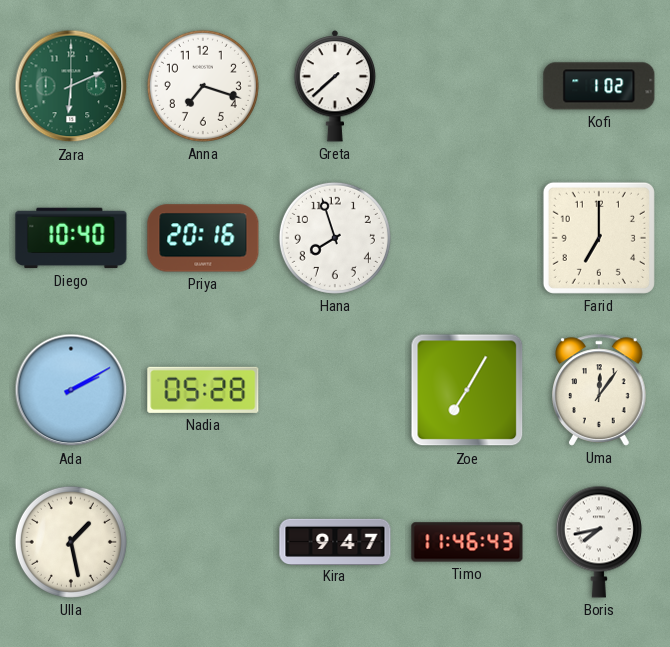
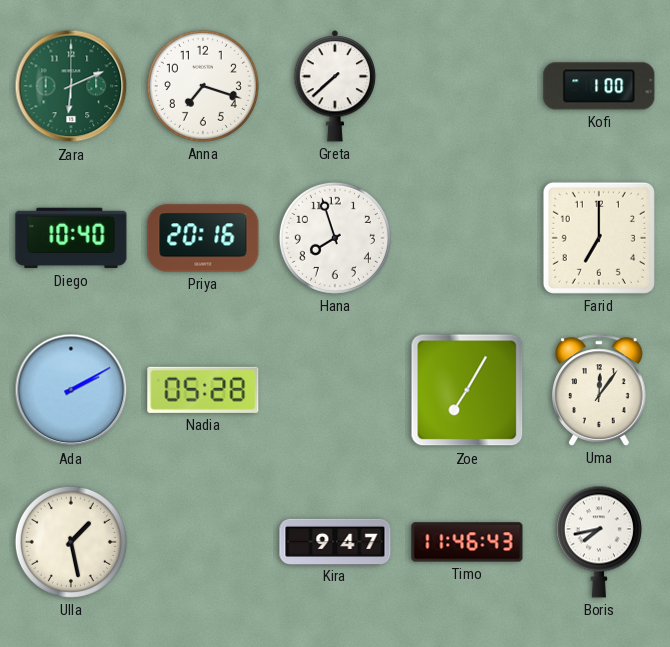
Kofi: 1:02 -> 1:00 (599, 86)
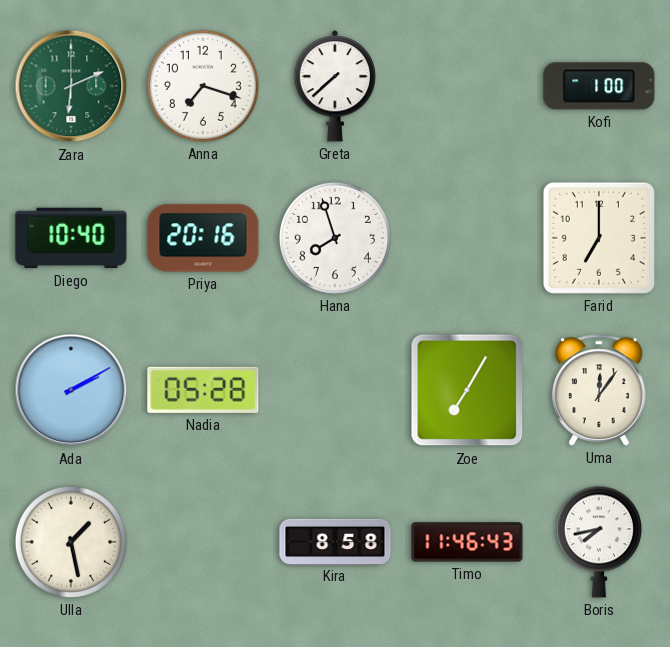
Kira: 9:47 -> 8:58 (335, 541)
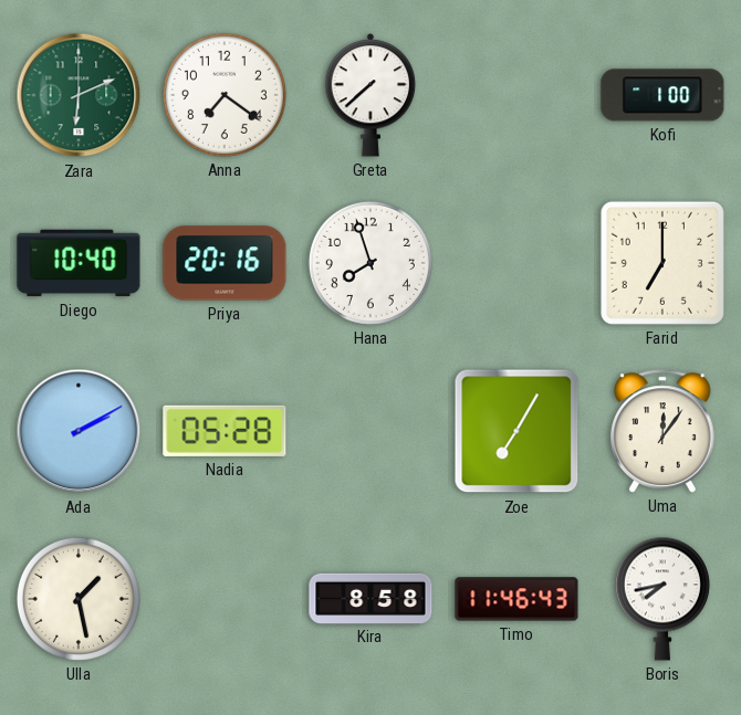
Anna: 7:18 -> 7:21 (225, 95)
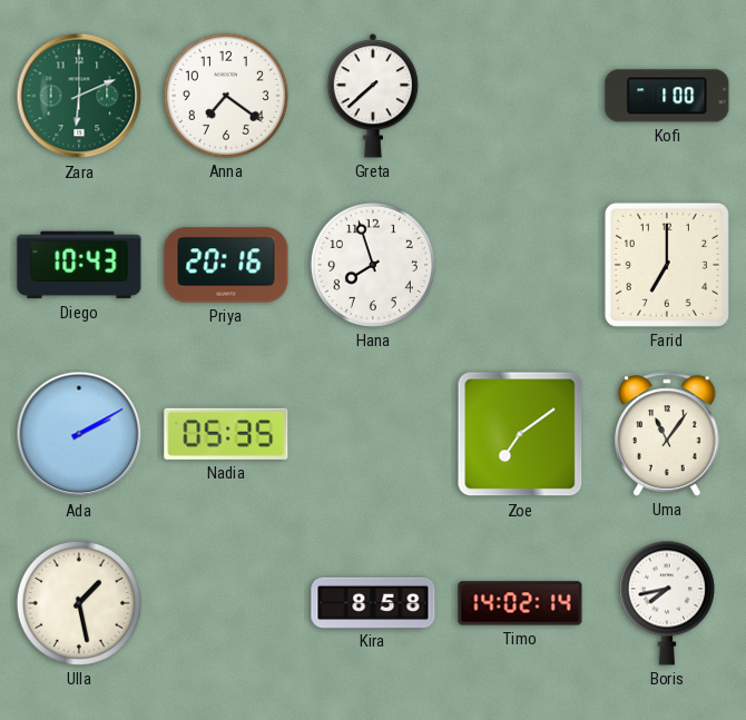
Diego: 10:40 -> 10:43 (79, 265)
Nadia: 05:28 -> 05:35 (226, 434)
Zoe: 7:05 -> 7:09 (520, 434)
Uma: 12:06 -> 11:06 (667, 434)
Timo: 11:46 -> 14:02 (520, 603)
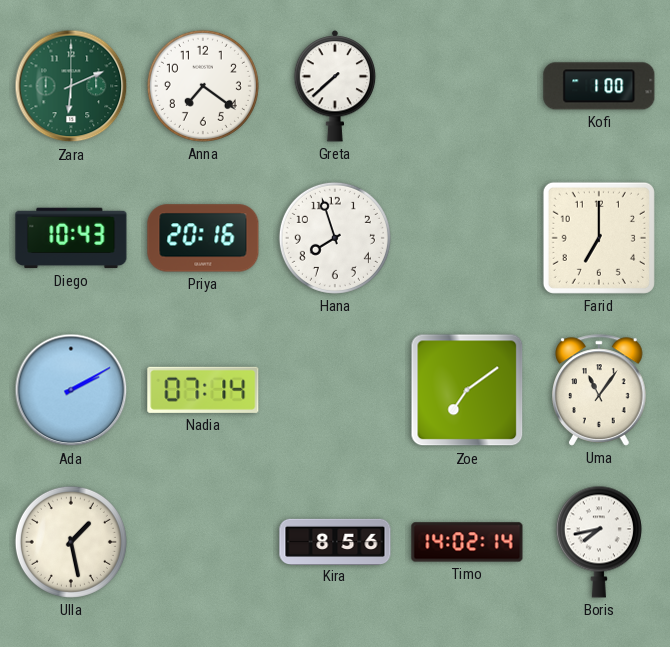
Nadia: 05:35 -> 07:14 (203, 390)
Kira: 8:58 -> 8:56 (335, 541)
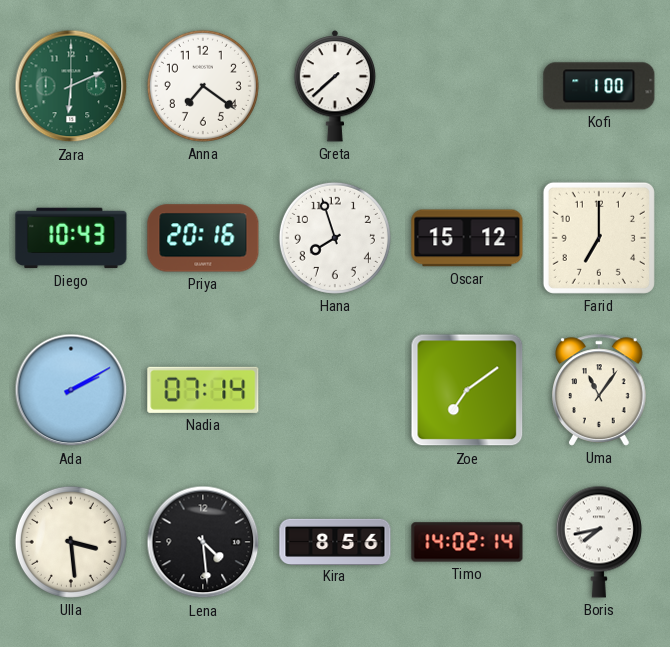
Oscar: none -> 15:12 (467, 238)
Ulla: 1:28 -> 3:29 (71, 542)
Lena: none -> 4:29 (203, 542)
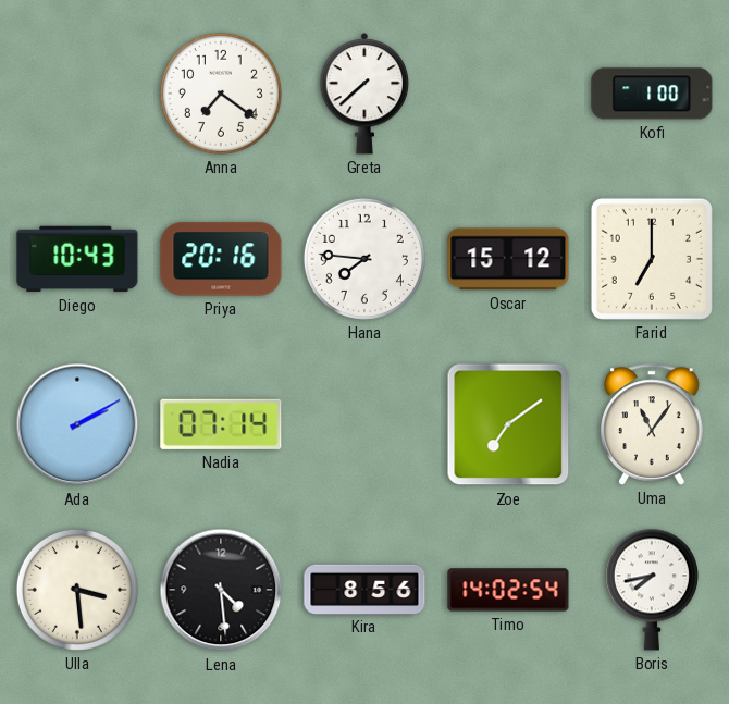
Zara: 6:11 -> none (71, 86)
Hana: 7:57 -> 7:46 (364, 259)
Timo: 14:02:14 -> 14:02:54 (508, 590)
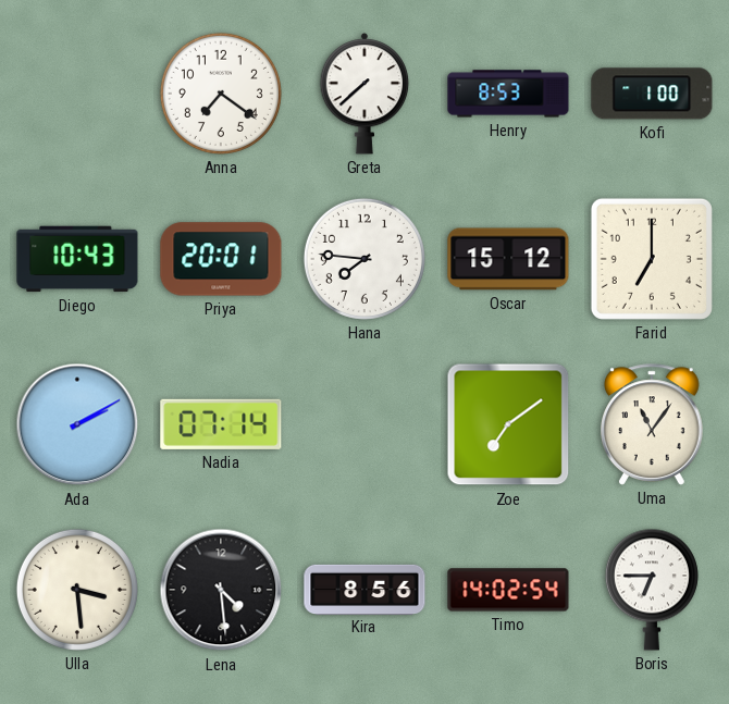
Henry: none -> 8:53 (508, 94)
Priya: 20:16 -> 20:01 (221, 259)
Boris: 7:43 -> 6:45 (652, 590)
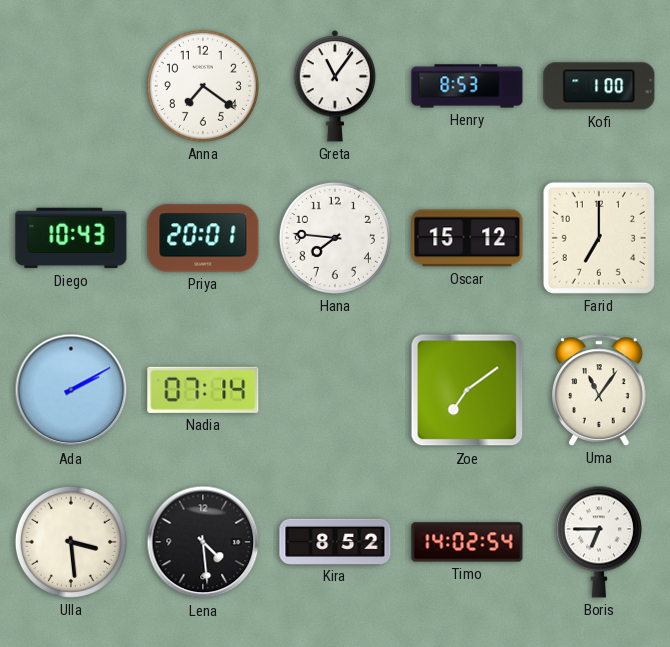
Greta: 7:38 -> 11:06 (335, 86)
Kira: 8:56 -> 8:52 (335, 541)
